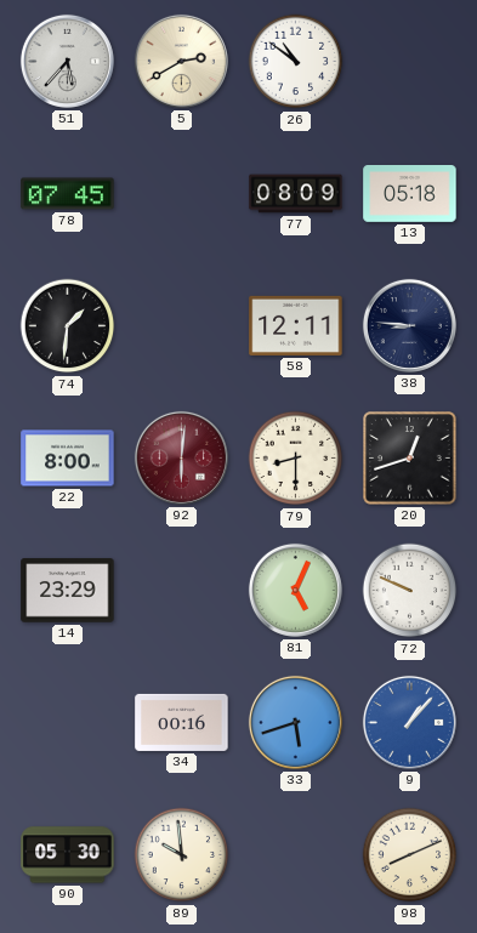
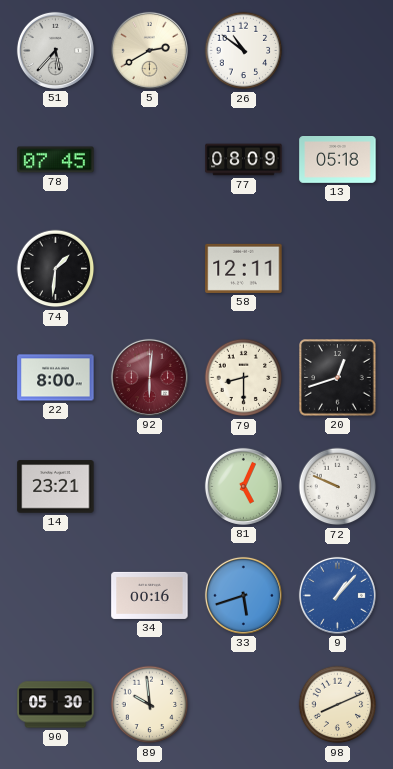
38: 8:46 -> none (409, 325)
14: 23:29 -> 23:21 (56, 487)
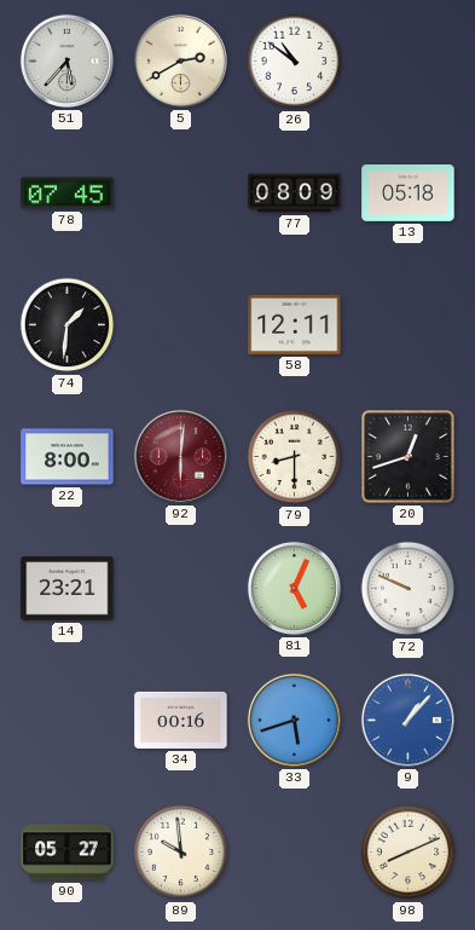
90: 05:30 -> 05:27 (68, 853)
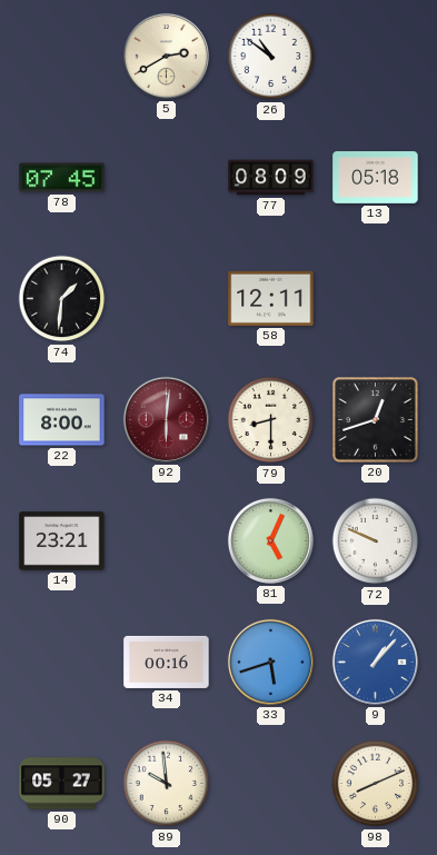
51: 5:37 -> none (66, 60)
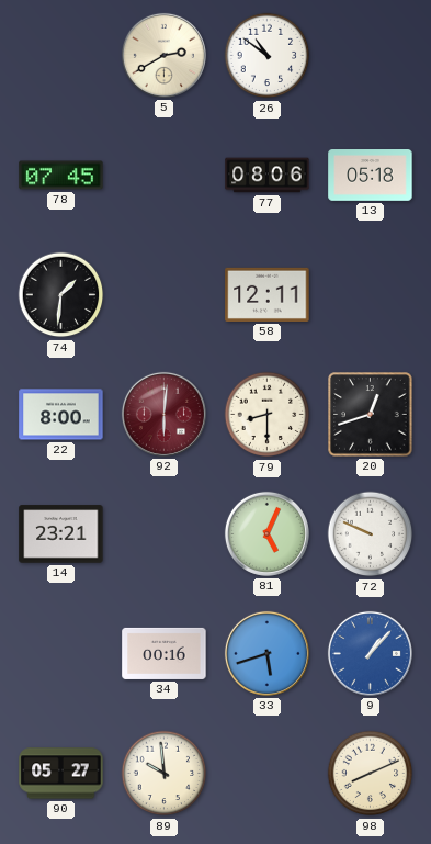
77: 08:09 -> 08:06 (268, 176)
